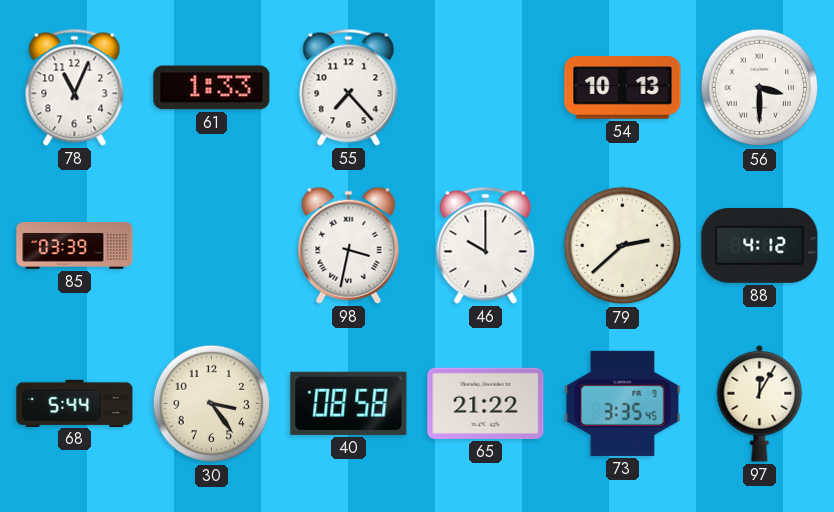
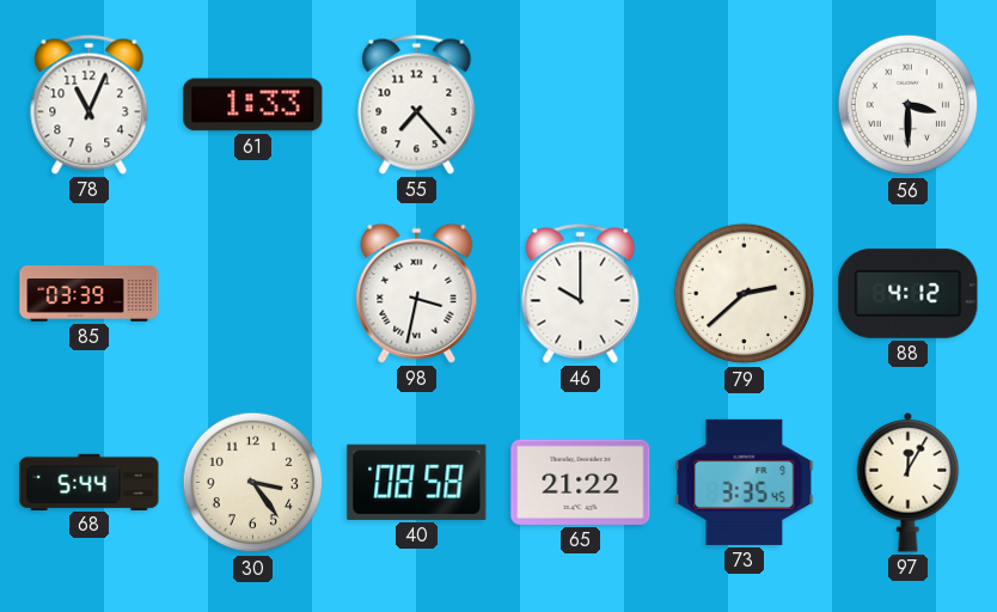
54: 10:13 -> none (623, 88)
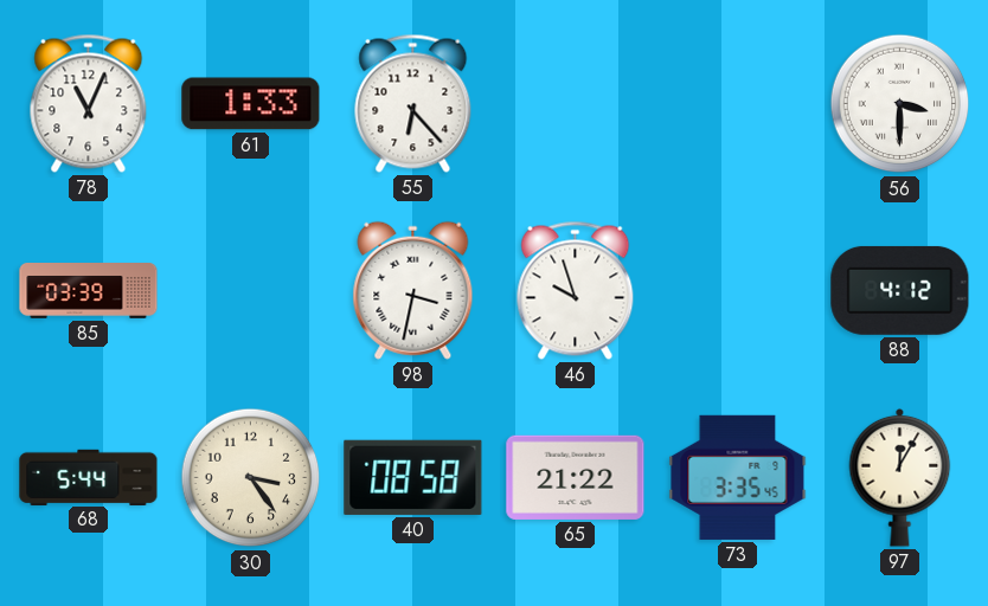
55: 7:23 -> 6:23 (413, 103)
46: 10:00 -> 9:57 (576, 290)
79: 2:38 -> none (745, 294)
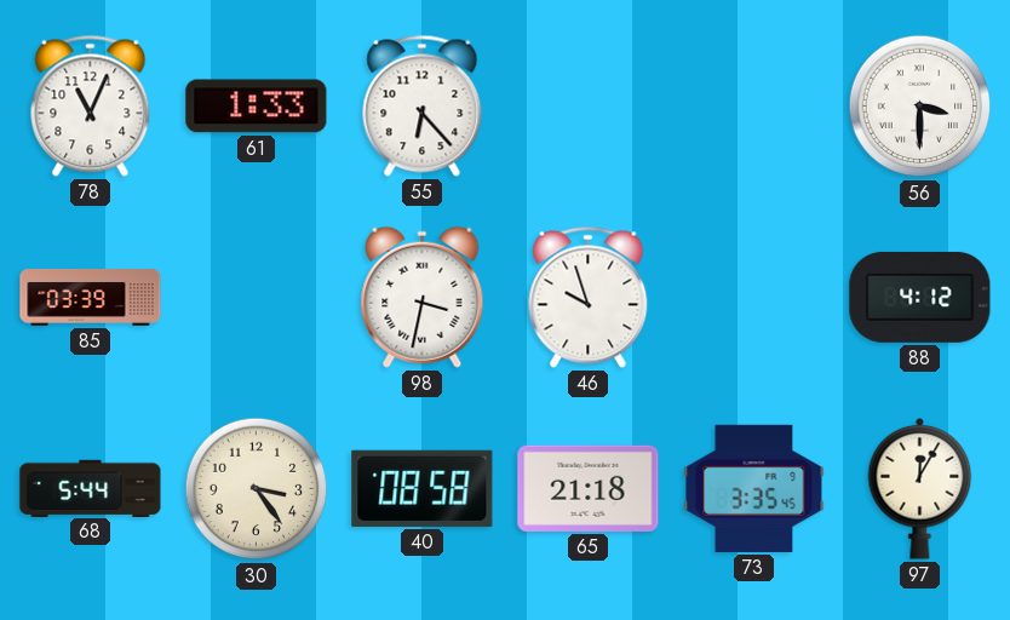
65: 21:22 -> 21:18 (589, 488)
